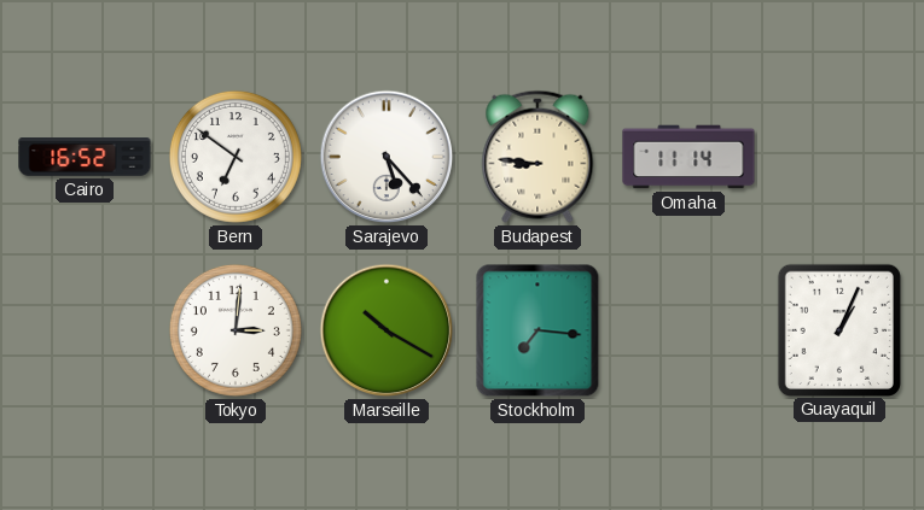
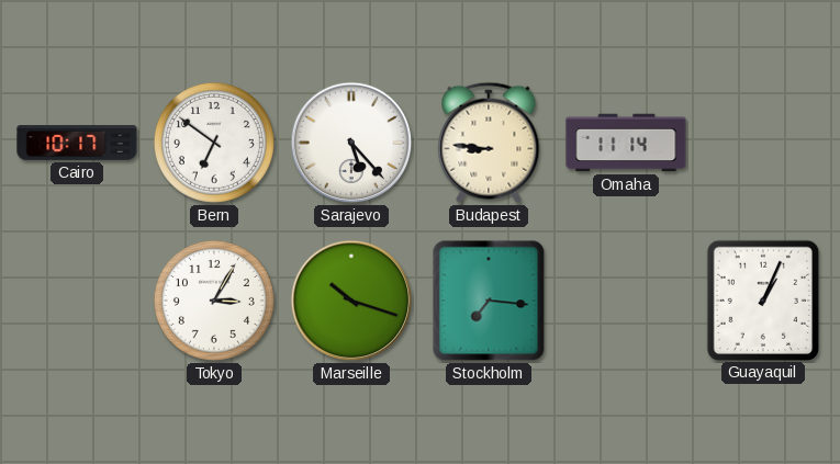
Cairo: 16:52 -> 10:17 (77, 143)
Tokyo: 3:01 -> 3:05 (214, 301)
Marseille: 10:20 -> 10:18 (351, 301)
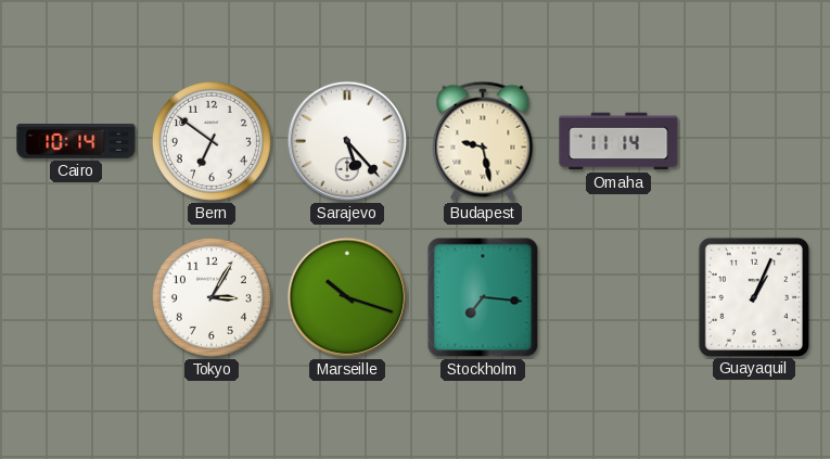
Cairo: 10:17 -> 10:14 (76, 141)
Budapest: 8:46 -> 9:28 (483, 141)
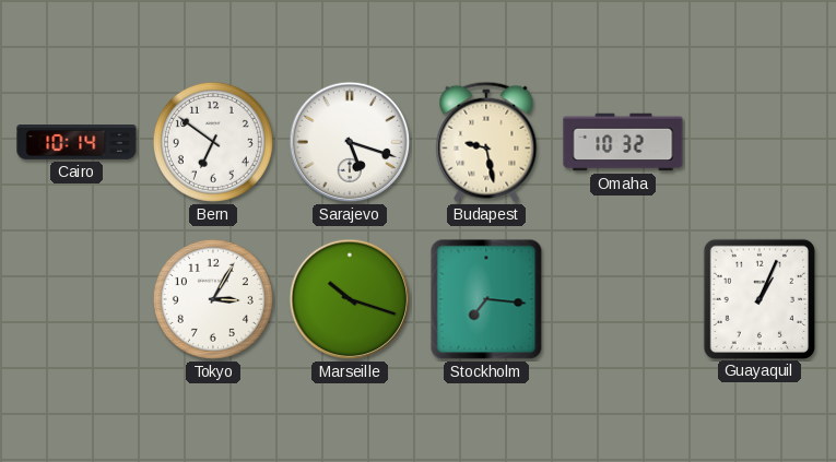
Sarajevo: 5:23 -> 5:18 (350, 142)
Omaha: 11:14 -> 10:32 (623, 142)
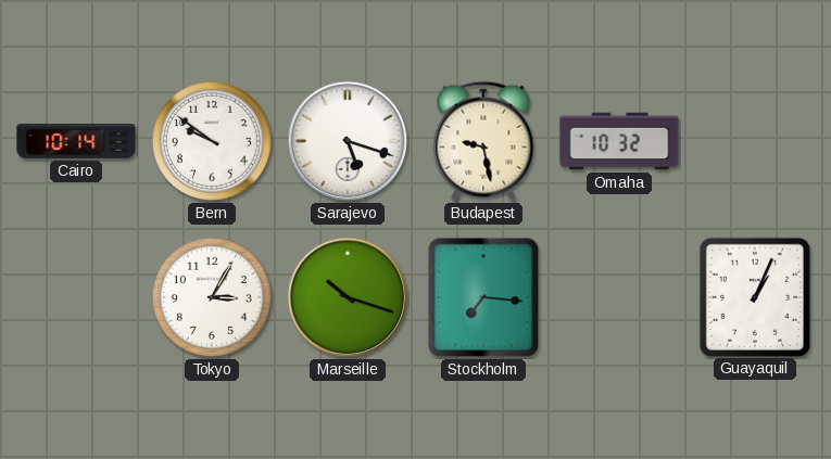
Bern: 6:51 -> 9:51 (212, 141)
